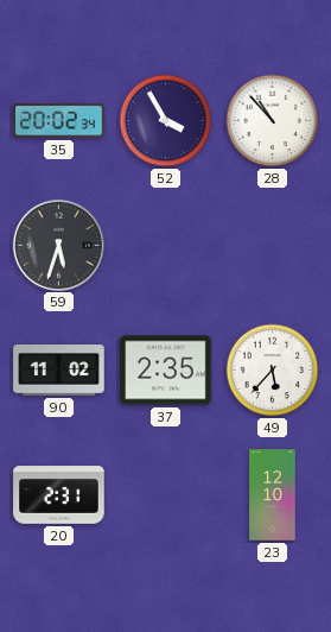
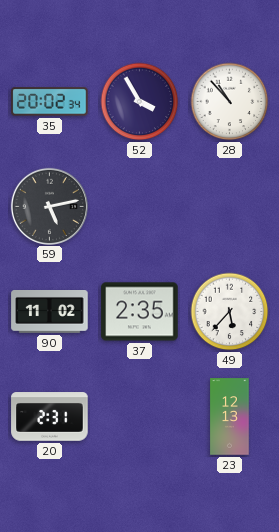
59: 5:33 -> 5:13 (49, 206)
23: 12:10 -> 12:13 (230, 417)
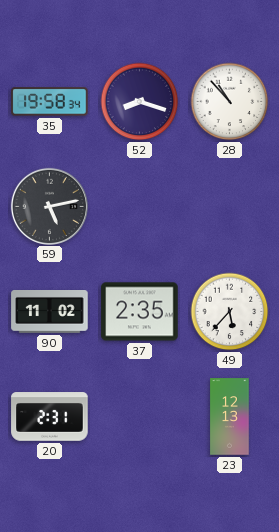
35: 20:02 -> 19:58 (50, 102)
52: 3:55 -> 8:18 (140, 102)
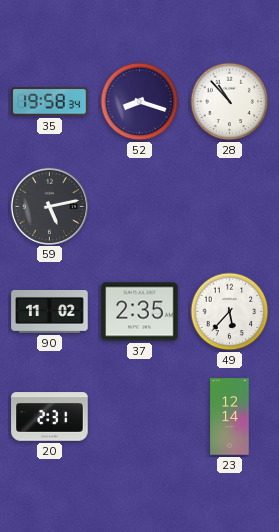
23: 12:13 -> 12:14 (230, 417)
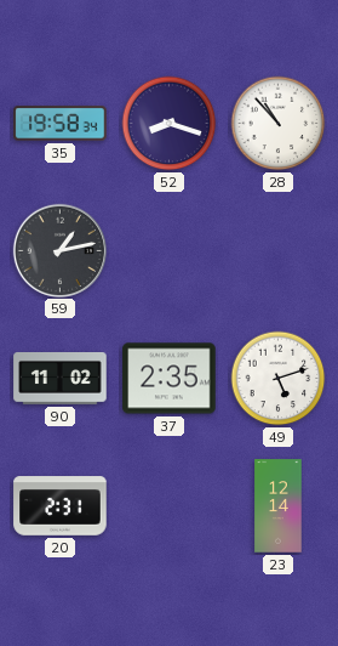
59: 5:13 -> 1:13 (59, 250)
49: 5:37 -> 5:12 (279, 379)
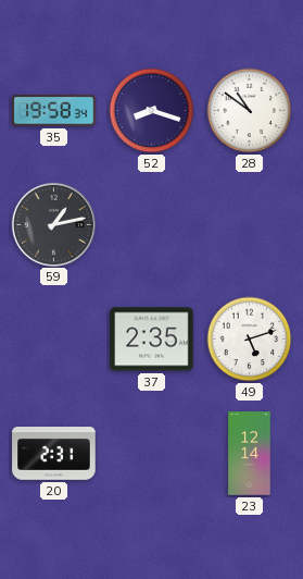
28: 10:53 -> 10:51 (250, 111)
90: 11:02 -> none (61, 379)
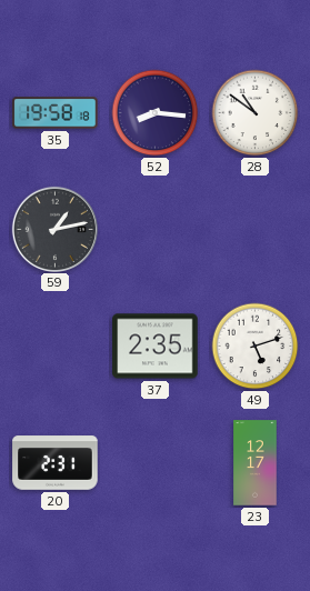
35: 19:58:34 -> 19:58:18 (56, 113)
52: 8:18 -> 8:16 (156, 113)
23: 12:14 -> 12:17 (256, 463)
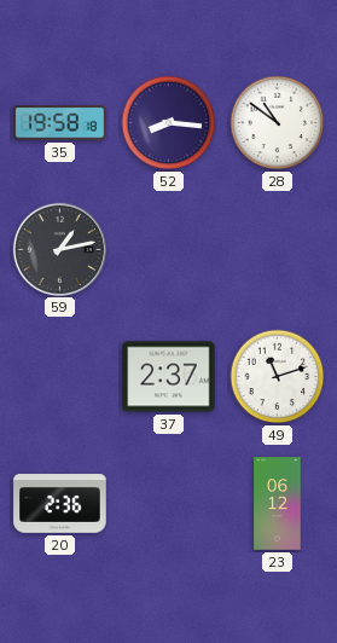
37: 2:35 -> 2:37 (169, 377)
49: 5:12 -> 11:12 (278, 377)
20: 2:31 -> 2:36 (60, 504)
23: 12:17 -> 06:12 (278, 504)
